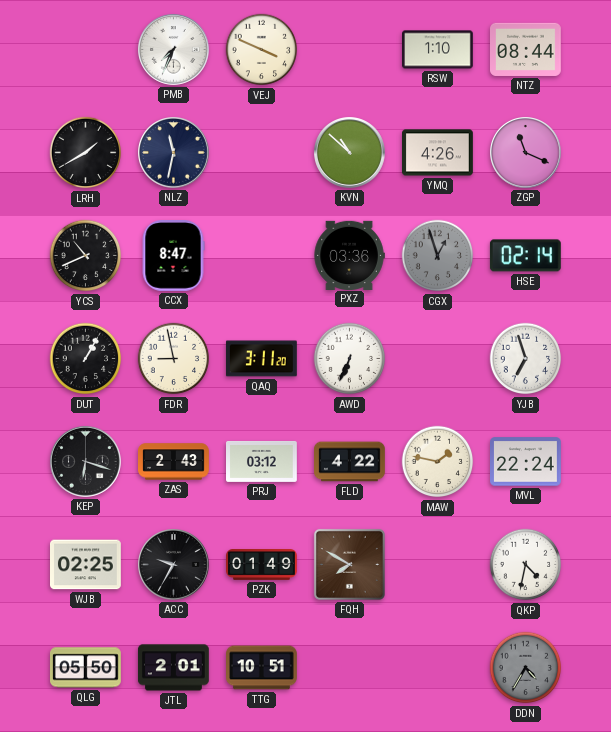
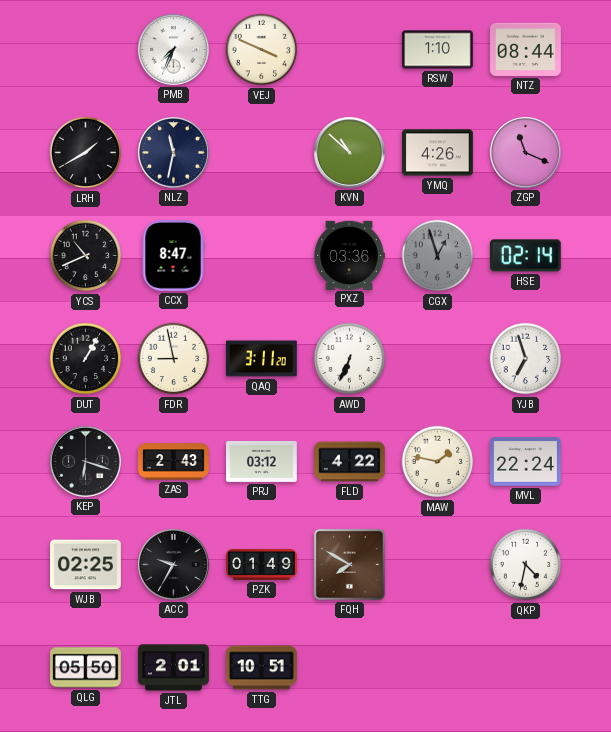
DDN: 4:35 -> none (526, 668)
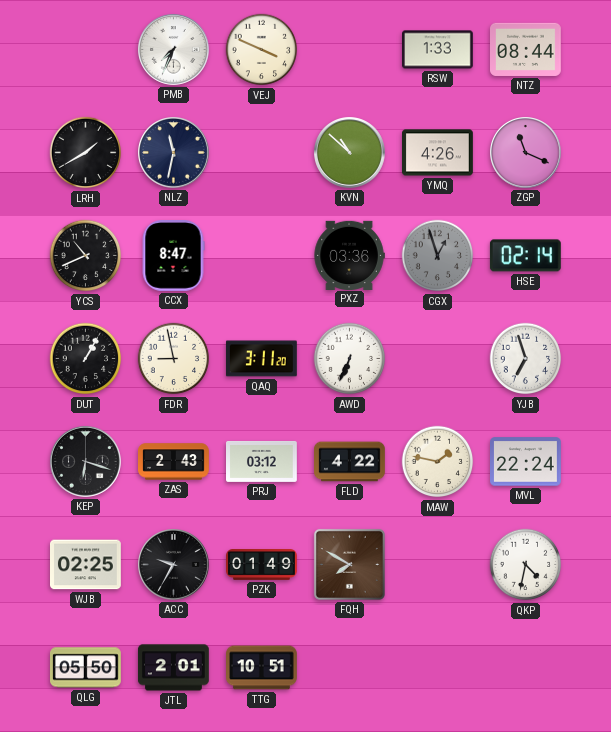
RSW: 1:10 -> 1:33 (438, 50)
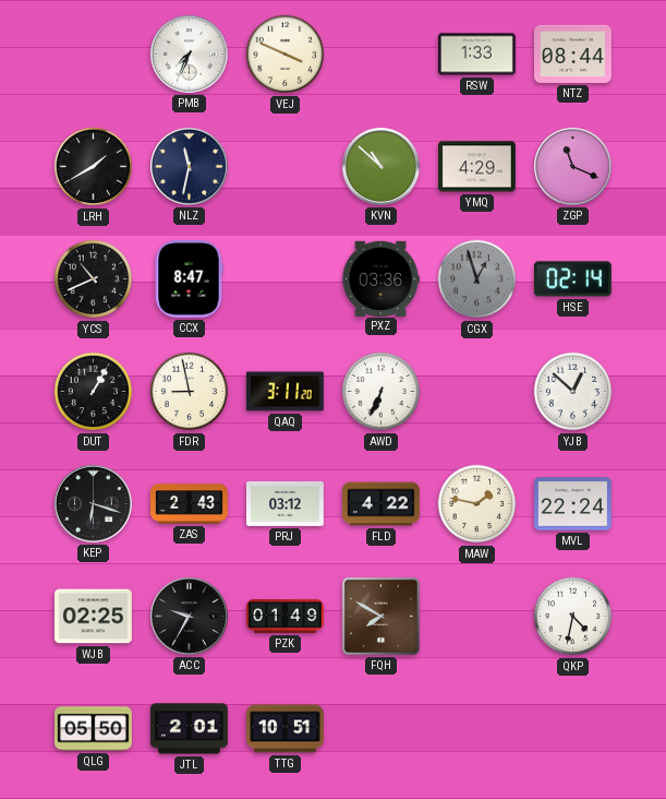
YMQ: 4:26 -> 4:29 (477, 167)
YJB: 6:57 -> 12:52 (573, 392)
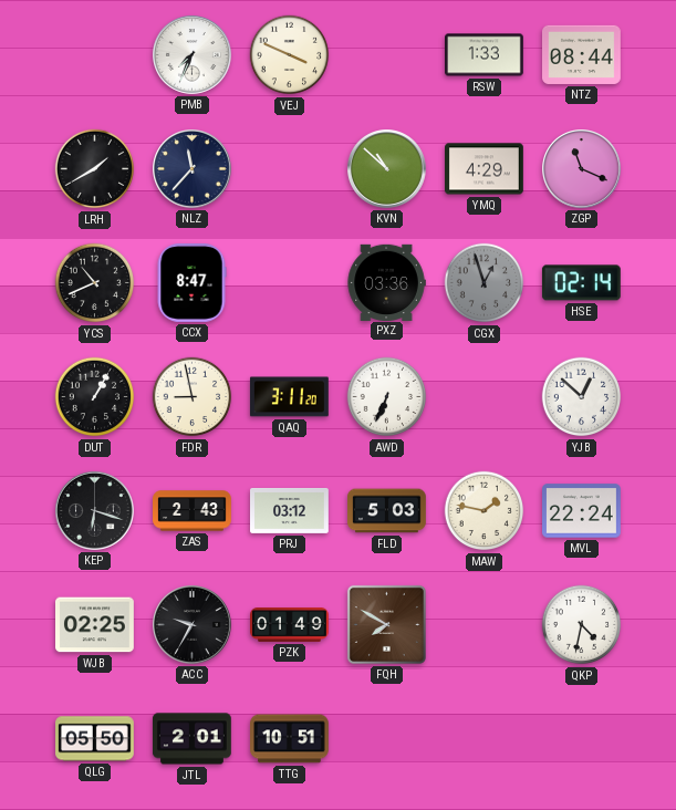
NLZ: 11:32 -> 11:37 (193, 169)
FLD: 4:22 -> 5:03 (387, 511)
